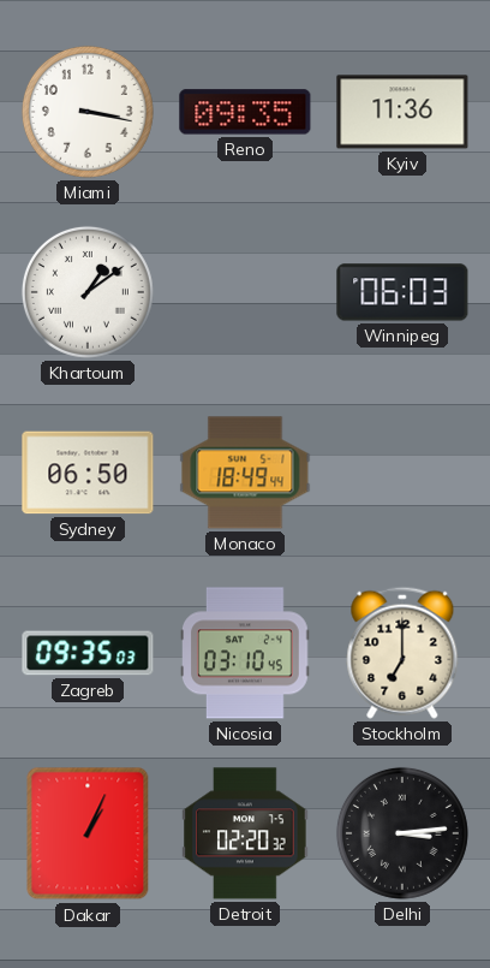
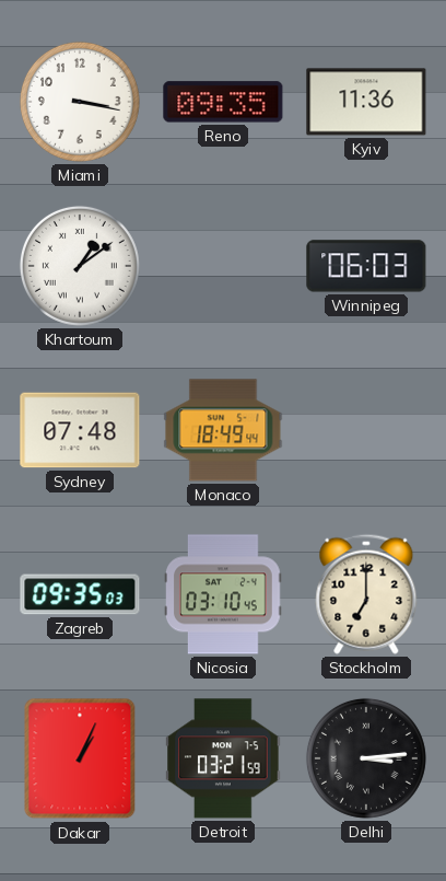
Sydney: 06:50 -> 07:48 (80, 430)
Detroit: 02:20 -> 03:21 (223, 758)
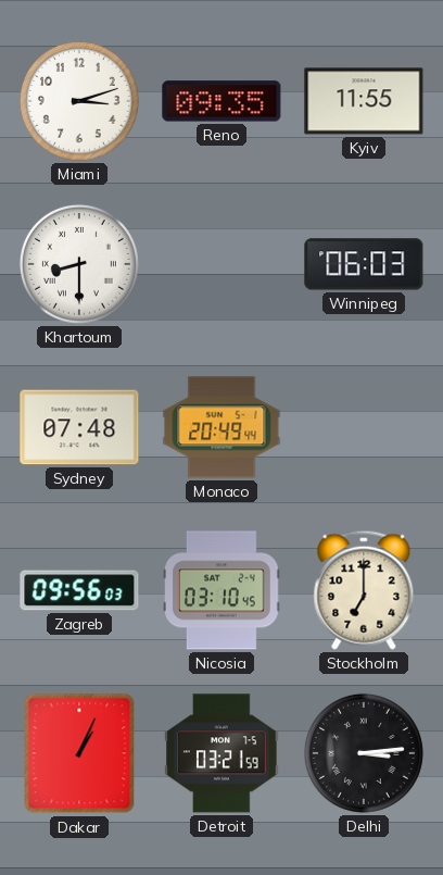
Miami: 3:17 -> 3:12 (79, 101)
Kyiv: 11:36 -> 11:55 (364, 101)
Khartoum: 1:09 -> 8:30 (79, 264)
Monaco: 18:49 -> 20:49 (221, 427)
Zagreb: 09:35 -> 09:56 (79, 590)
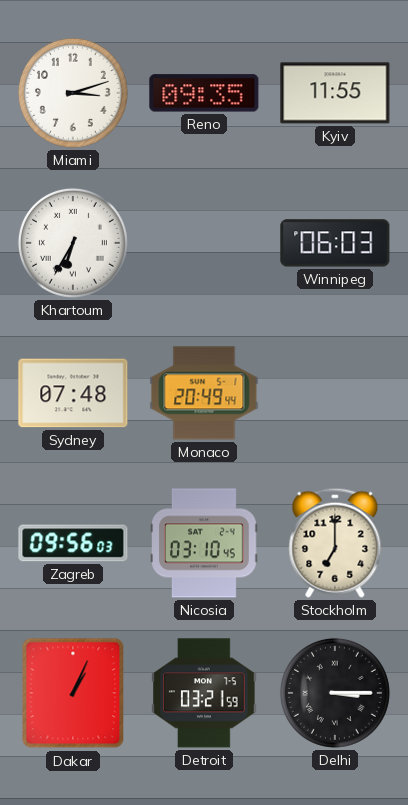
Khartoum: 8:30 -> 6:35 (73, 243)
Delhi: 3:14 -> 3:15 (335, 693)
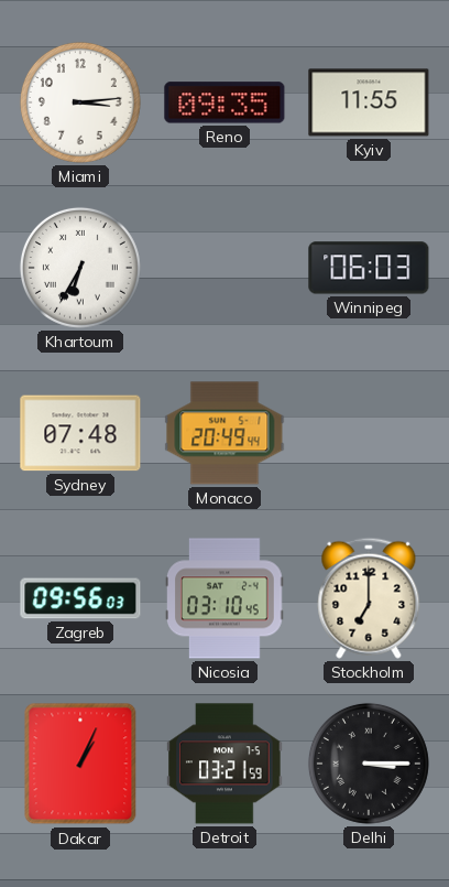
Miami: 3:12 -> 3:14 (80, 102)
